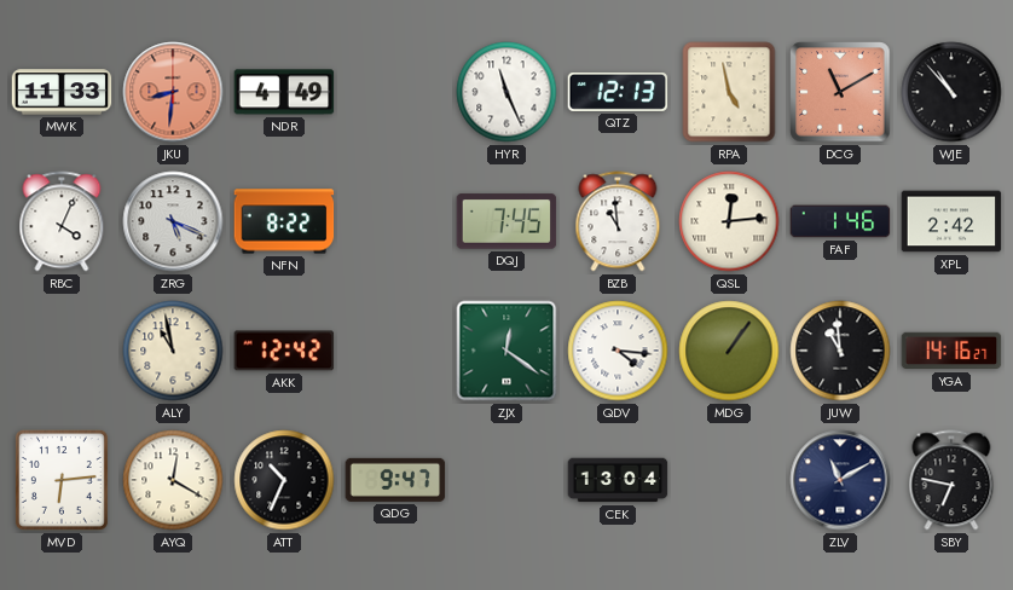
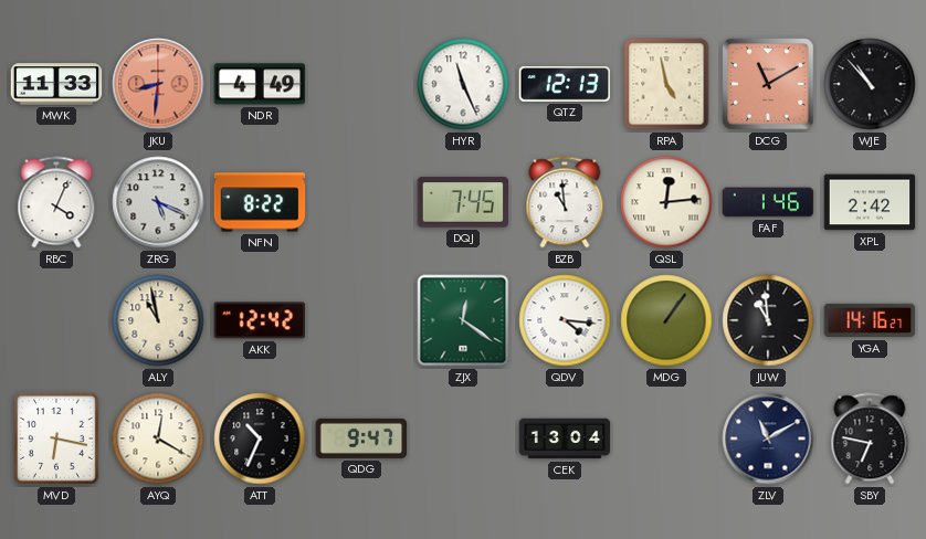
MVD: 6:14 -> 6:17 (56, 438)
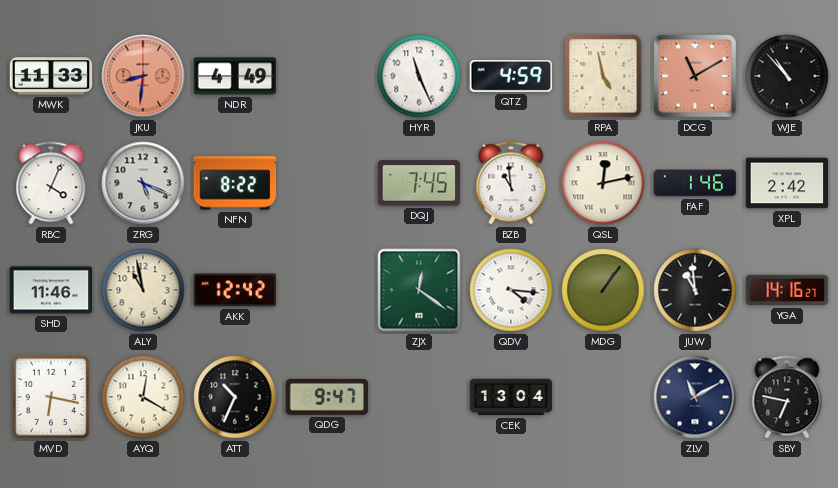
QTZ: 12:13 -> 4:59 (511, 76)
QSL: 12:14 -> 12:13 (603, 183)
SHD: none -> 11:46 (51, 290)
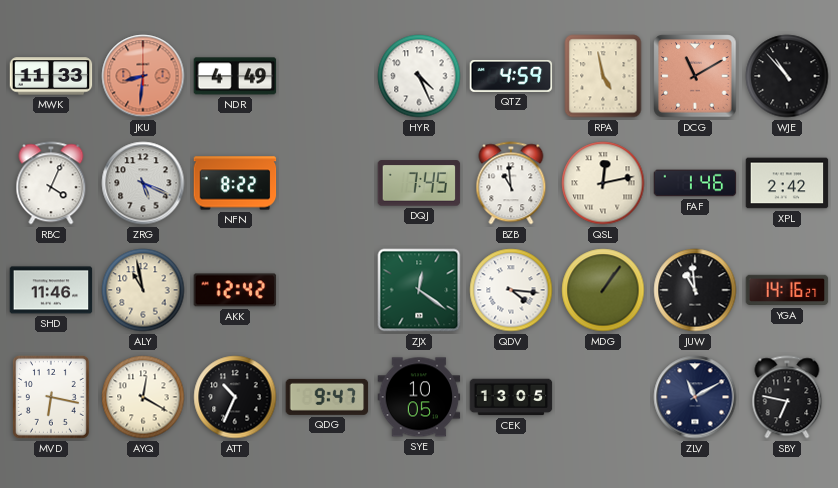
HYR: 11:26 -> 4:26 (419, 76)
SYE: none -> 10:05 (419, 397)
CEK: 13:04 -> 13:05 (511, 397)
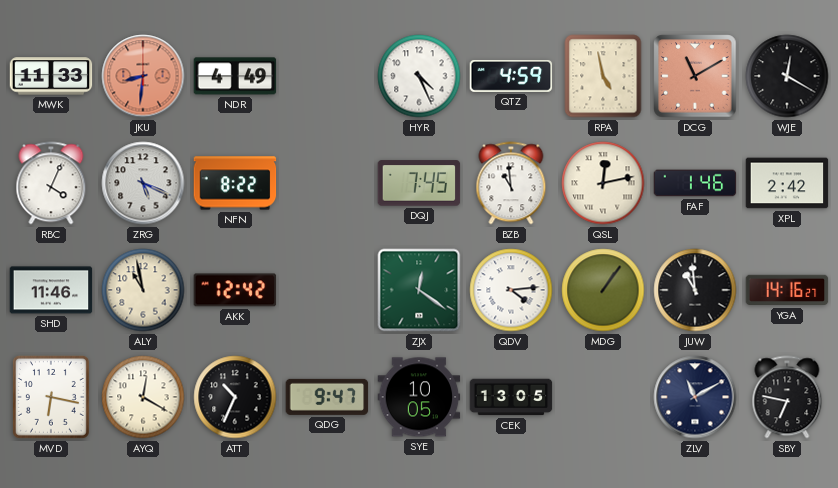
WJE: 10:53 -> 12:20 (787, 76)
QDV: 4:16 -> 4:14 (511, 290)
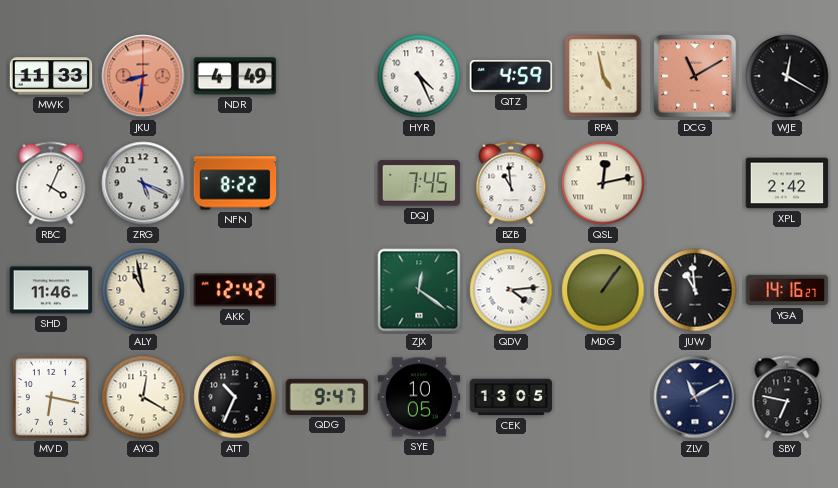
FAF: 1:46 -> none (695, 183)
